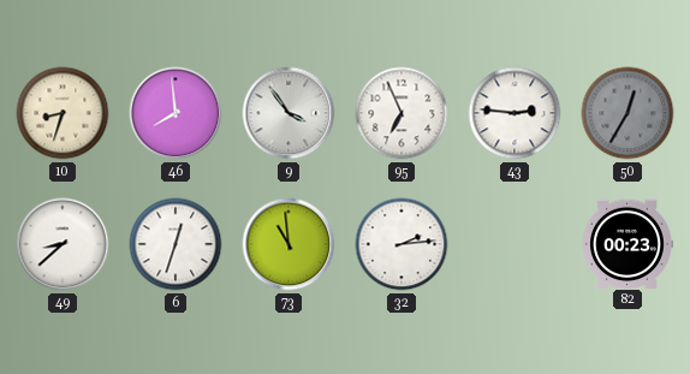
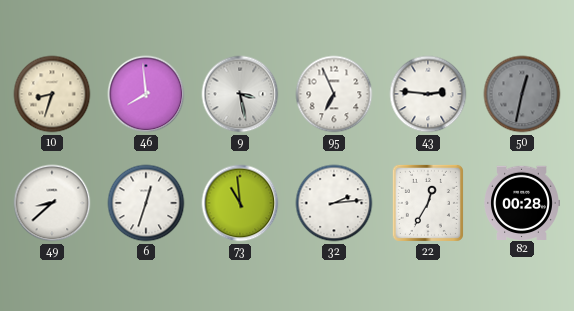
9: 3:54 -> 3:28 (240, 94)
50: 12:35 -> 12:32 (522, 94)
22: none -> 12:35 (428, 203)
82: 00:23 -> 00:28 (522, 202)
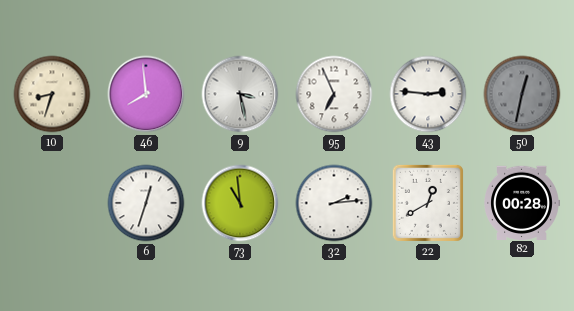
49: 8:38 -> none (52, 203)
22: 12:35 -> 12:40 (428, 203)
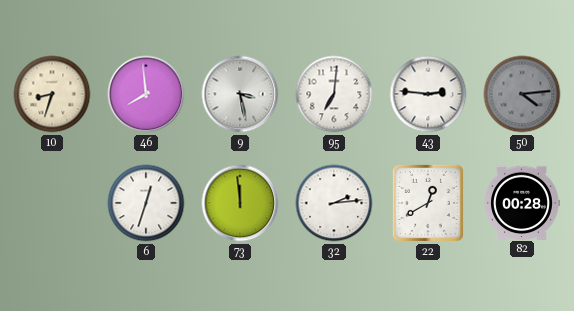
95: 6:56 -> 7:01 (334, 94)
50: 12:32 -> 4:14 (522, 94)
73: 10:59 -> 11:59 (240, 203)
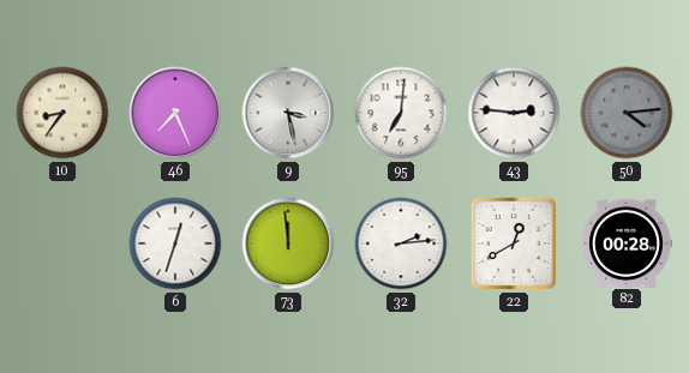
10: 8:33 -> 8:36 (62, 113)
46: 7:59 -> 7:26 (175, 113)
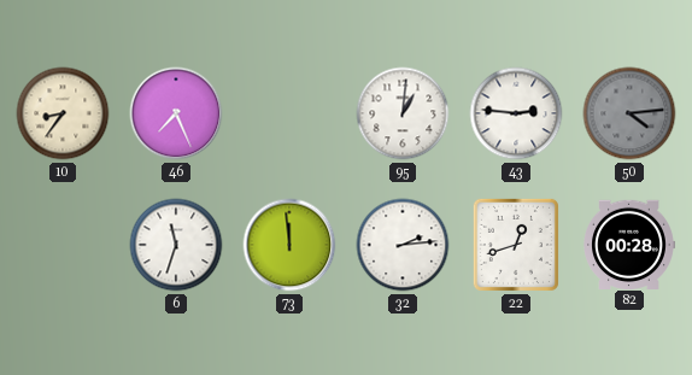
9: 3:28 -> none (288, 113)
95: 7:01 -> 1:01 (403, 113)
6: 12:33 -> 11:33 (176, 245)
22: 12:40 -> 12:42 (516, 245)
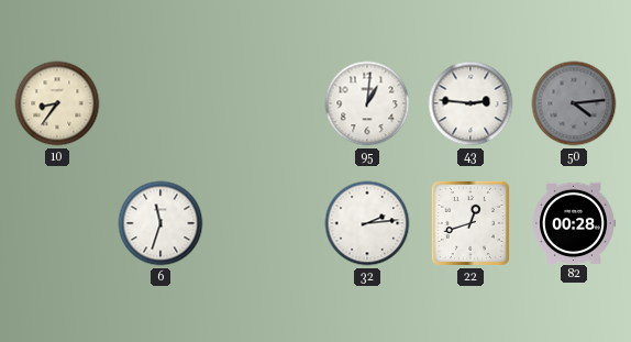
46: 7:26 -> none (176, 113)
73: 11:59 -> none (289, 245)
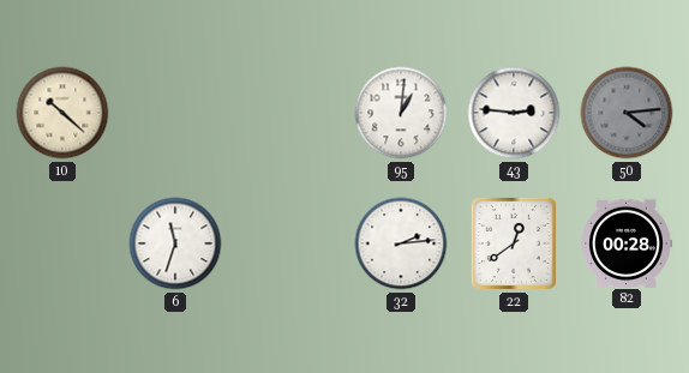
10: 8:36 -> 10:22 (62, 113)
22: 12:42 -> 12:39 (514, 243)
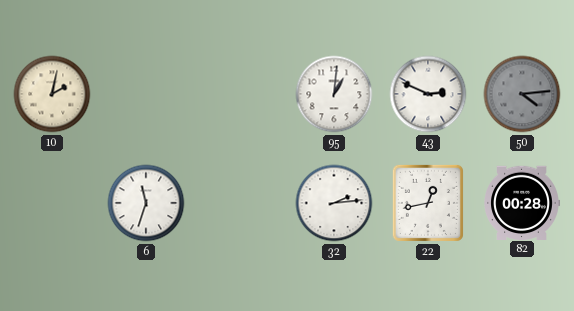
10: 10:22 -> 2:02 (52, 94)
43: 2:46 -> 2:49 (428, 94)
22: 12:39 -> 12:43 (428, 203)
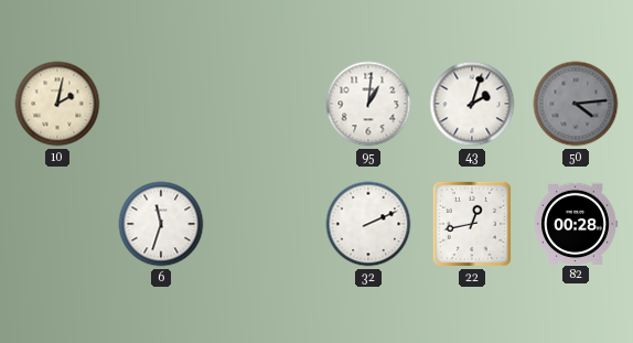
43: 2:49 -> 2:03 (472, 104)
32: 2:14 -> 2:11 (368, 224)
